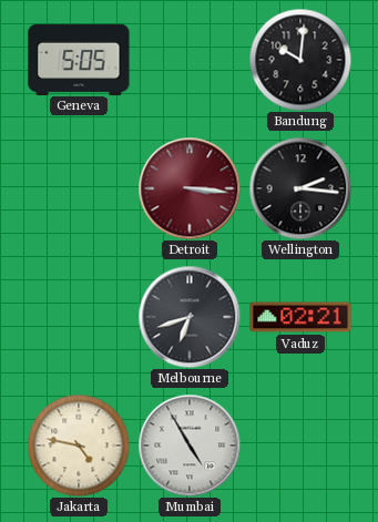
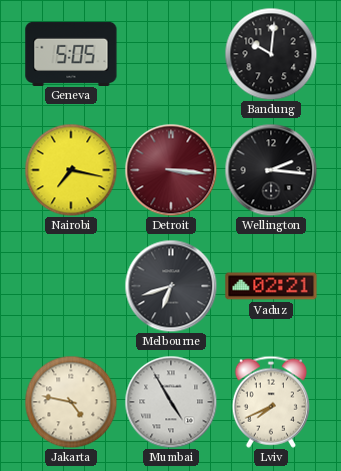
Nairobi: none -> 7:17 (71, 170)
Lviv: none -> 7:41 (271, 402)
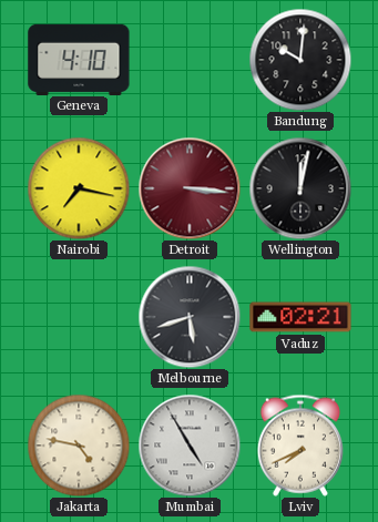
Geneva: 5:05 -> 4:10 (79, 59)
Wellington: 2:16 -> 12:02 (300, 188)
Melbourne: 6:42 -> 5:42 (190, 317)
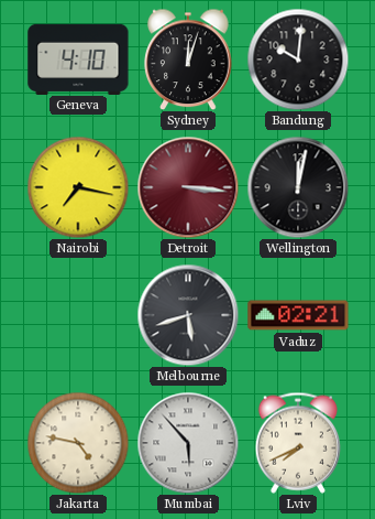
Sydney: none -> 12:03 (188, 60)
Mumbai: 4:55 -> 5:53 (188, 443)
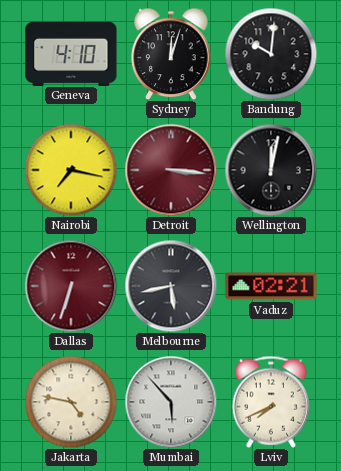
Dallas: none -> 6:33 (71, 286)
Melbourne: 5:42 -> 5:43 (171, 286)
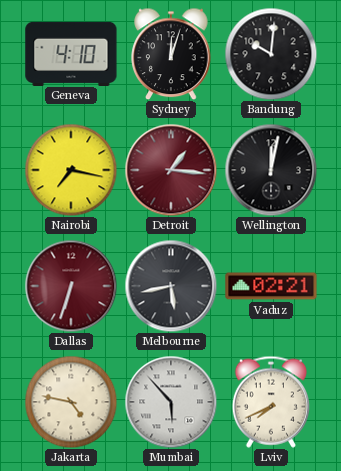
Detroit: 3:16 -> 1:16 (171, 170)
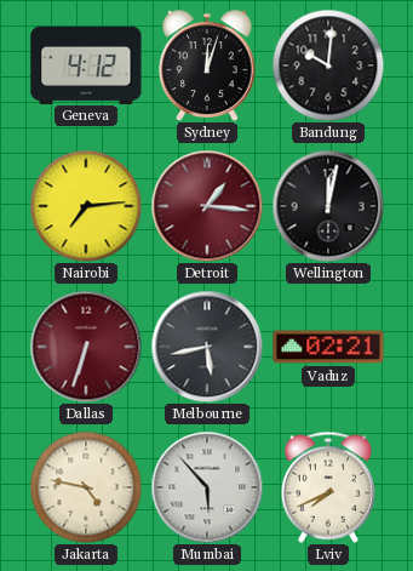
Geneva: 4:10 -> 4:12 (86, 64)
Nairobi: 7:17 -> 7:14 (86, 206)
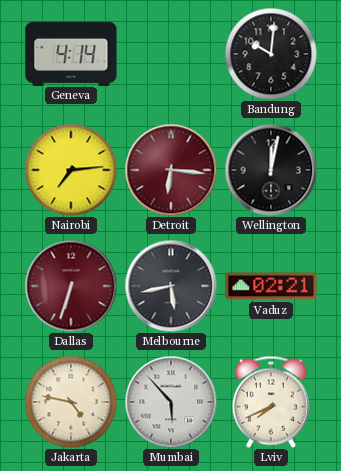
Geneva: 4:12 -> 4:14 (71, 53)
Sydney: 12:03 -> none (207, 65)
Detroit: 1:16 -> 6:16 (171, 170)
